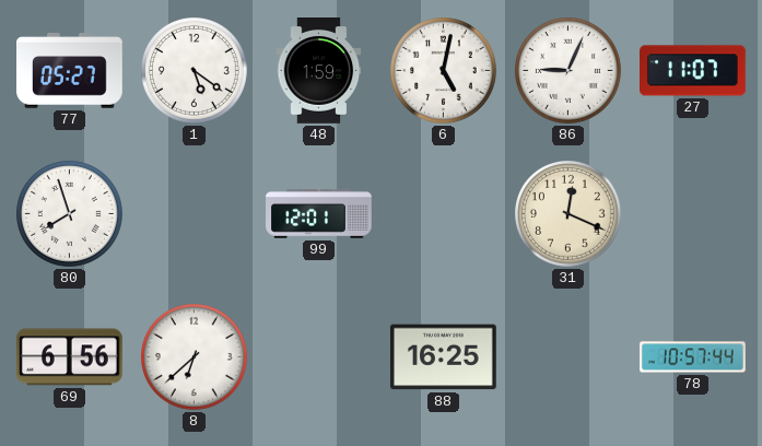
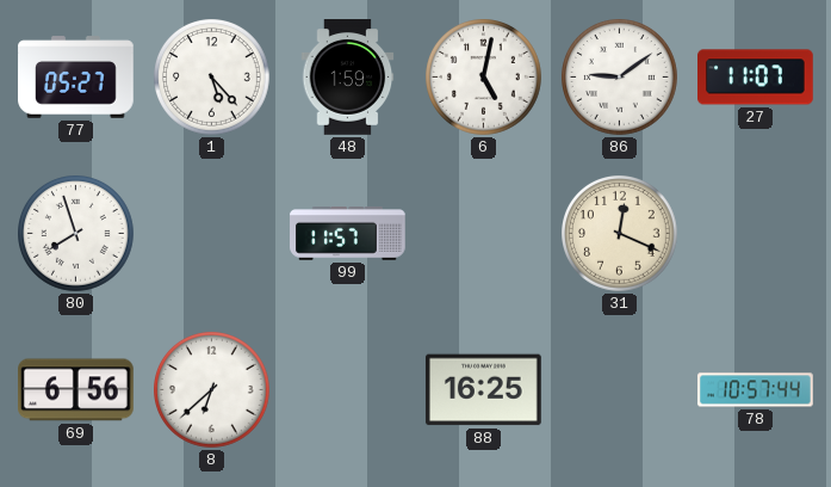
1: 5:21 -> 5:23 (212, 78)
86: 9:04 -> 9:09 (620, 78)
99: 12:01 -> 11:57 (348, 234)
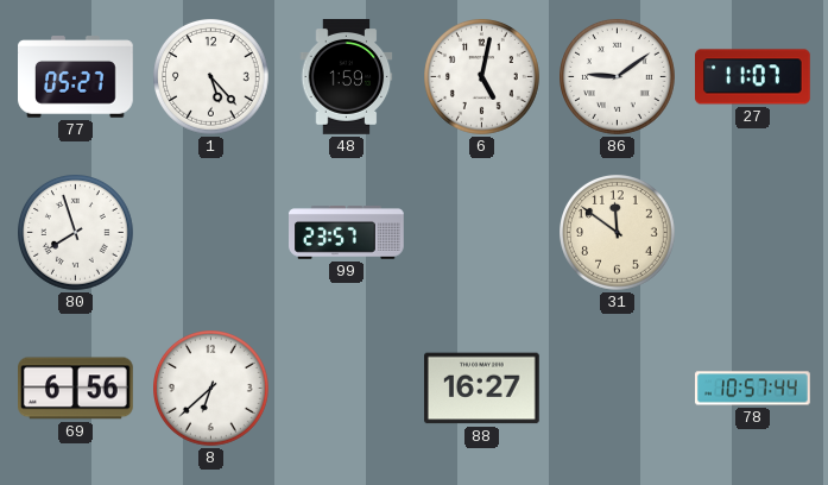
99: 11:57 -> 23:57 (347, 233)
31: 12:19 -> 11:51 (618, 233)
88: 16:25 -> 16:27 (482, 389)
